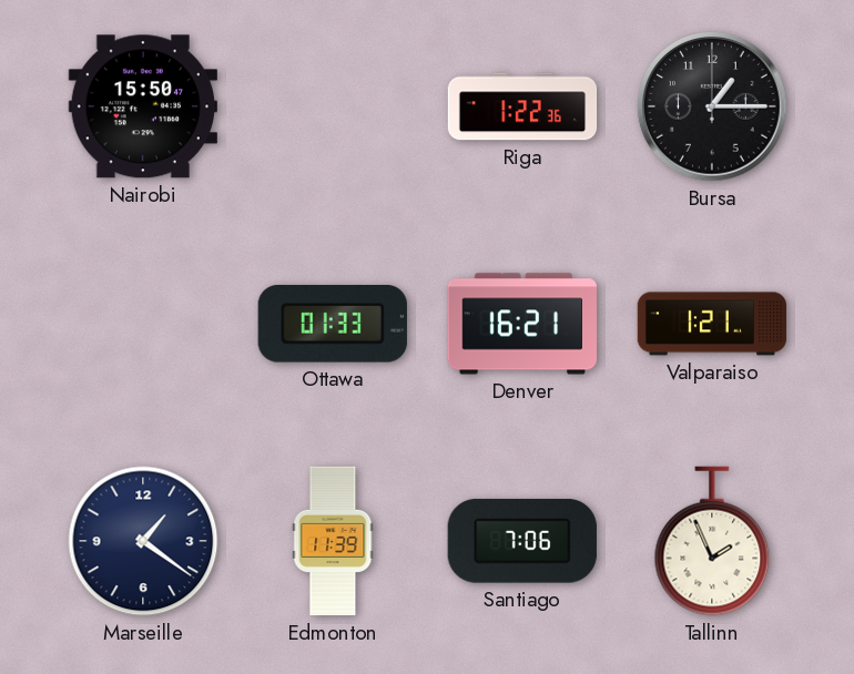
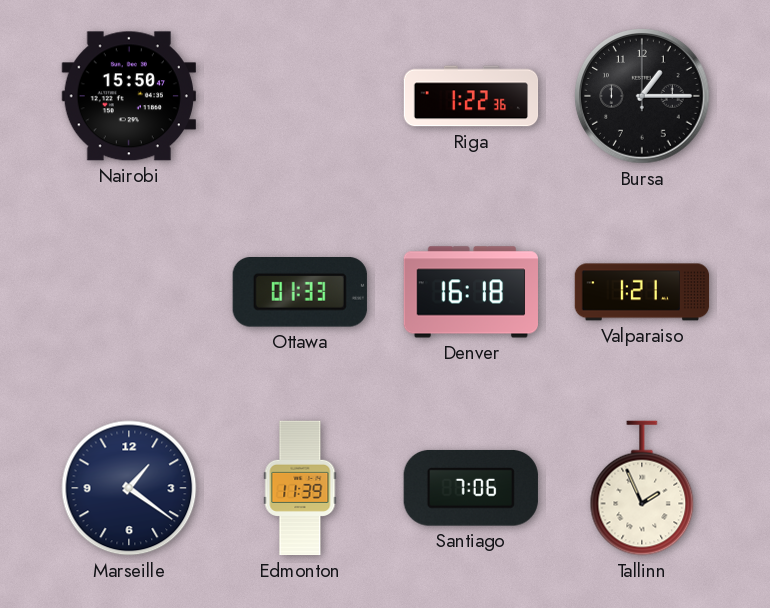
Denver: 16:21 -> 16:18 (470, 292)
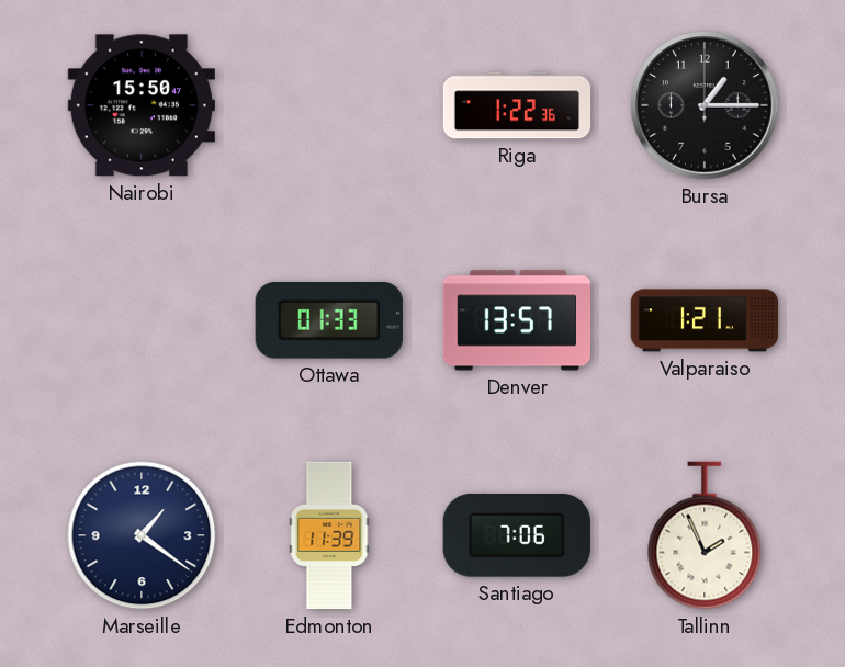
Denver: 16:18 -> 13:57 (516, 320)
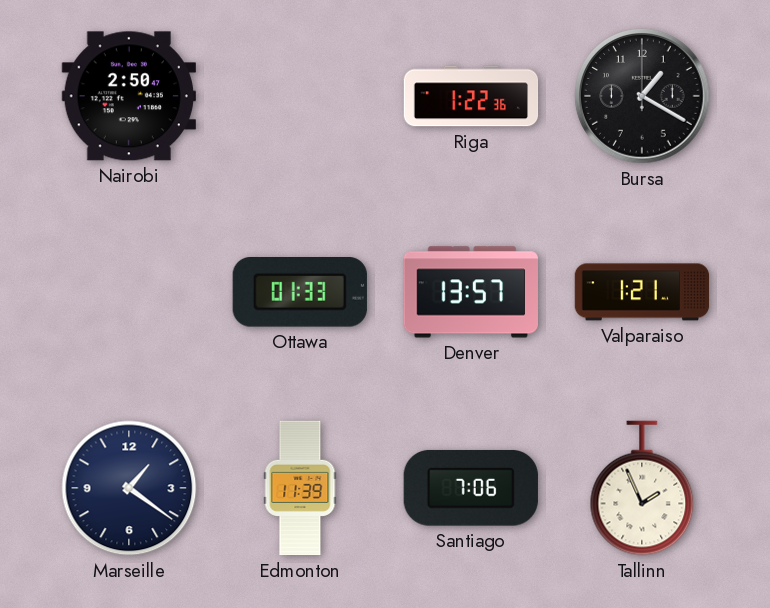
Nairobi: 15:50 -> 2:50 (129, 96)
Bursa: 1:15 -> 1:20 (642, 96)
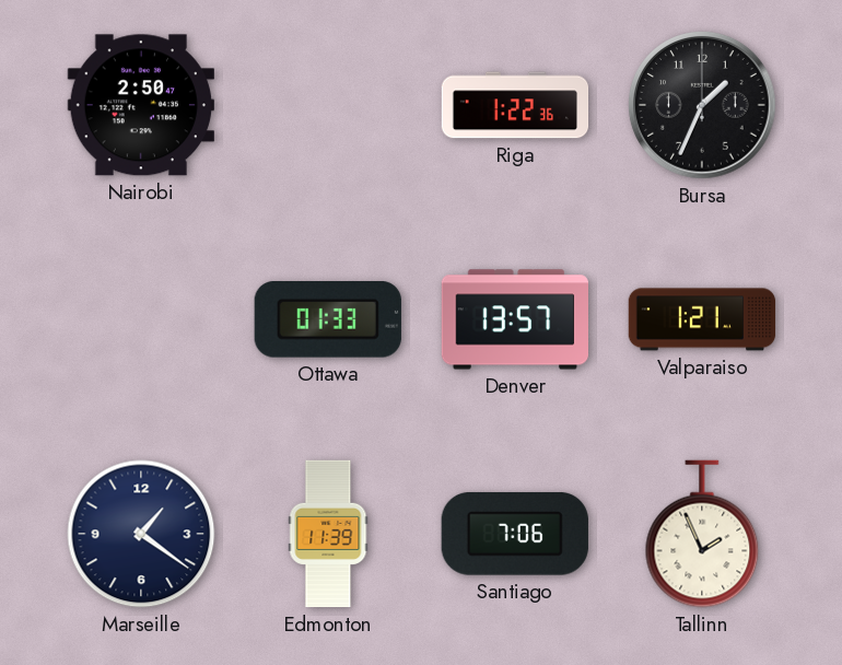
Bursa: 1:20 -> 1:34 (702, 105)
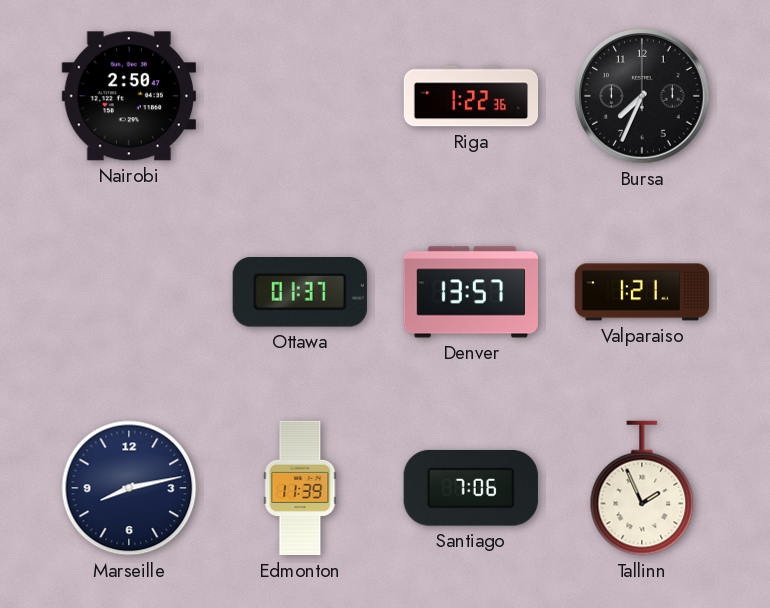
Bursa: 1:34 -> 7:34 (642, 96)
Ottawa: 01:33 -> 01:37 (300, 293)
Marseille: 1:21 -> 8:13 (129, 488)
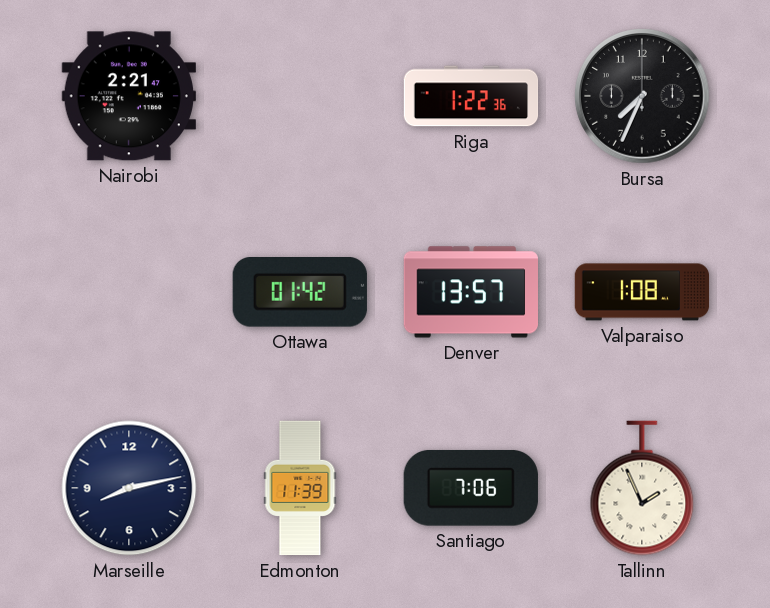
Nairobi: 2:50 -> 2:21 (129, 96)
Ottawa: 01:37 -> 01:42 (300, 293)
Valparaiso: 1:21 -> 1:08 (642, 292)
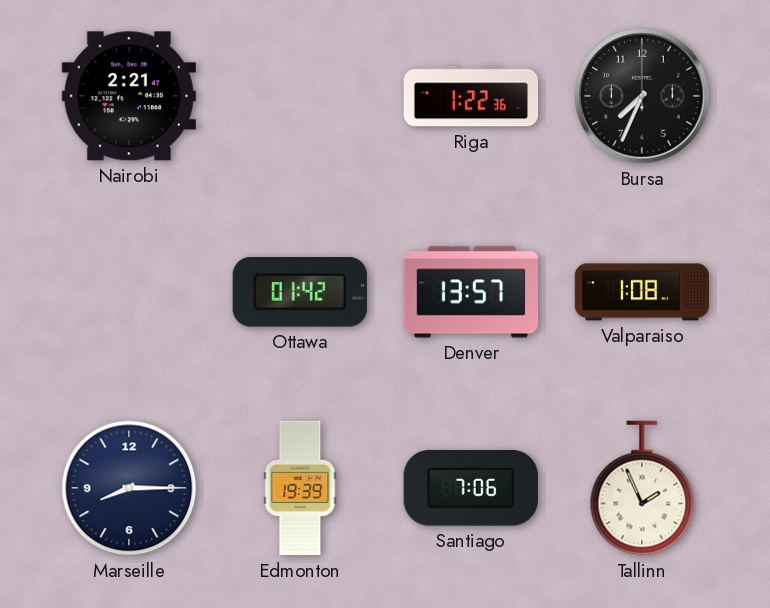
Marseille: 8:13 -> 8:15 (129, 488)
Edmonton: 11:39 -> 19:39 (300, 488)
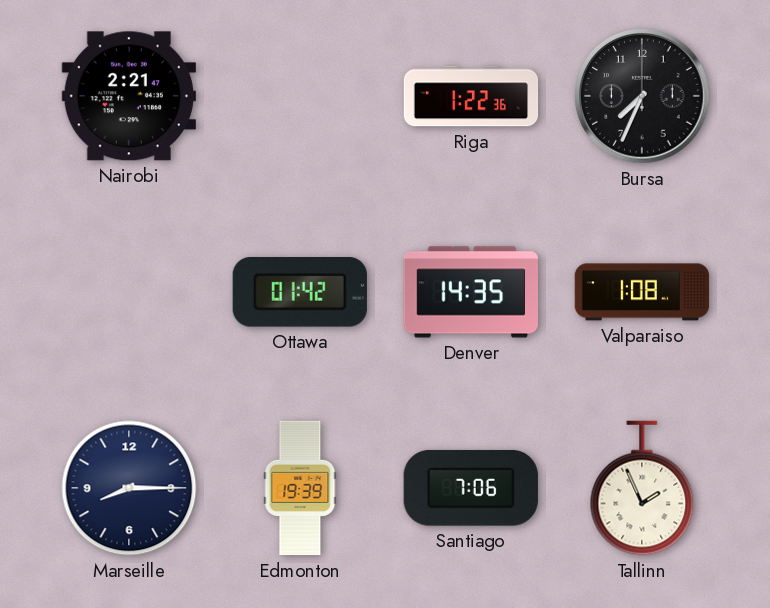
Denver: 13:57 -> 14:35 (470, 292)
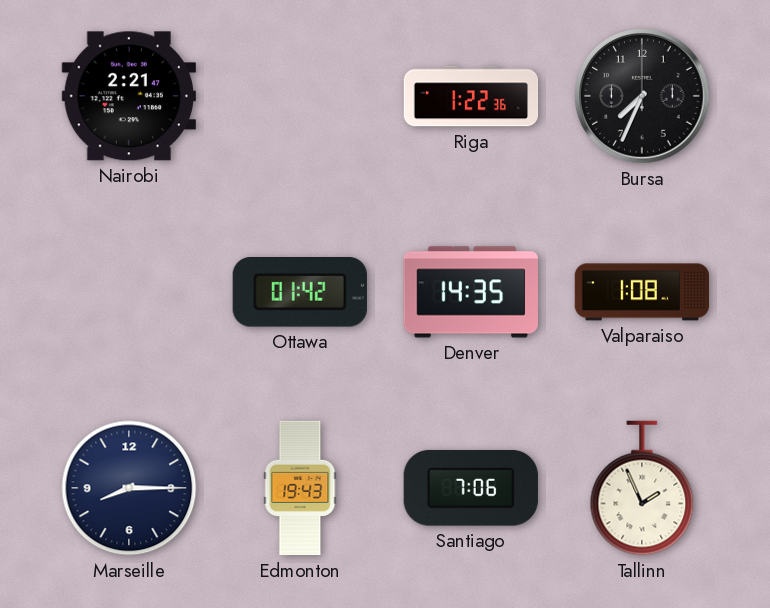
Edmonton: 19:39 -> 19:43 (300, 488)
